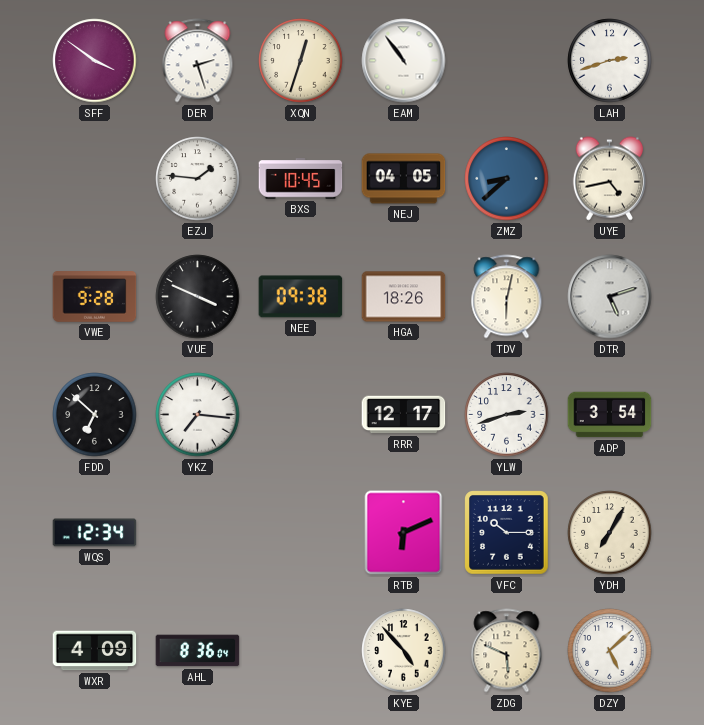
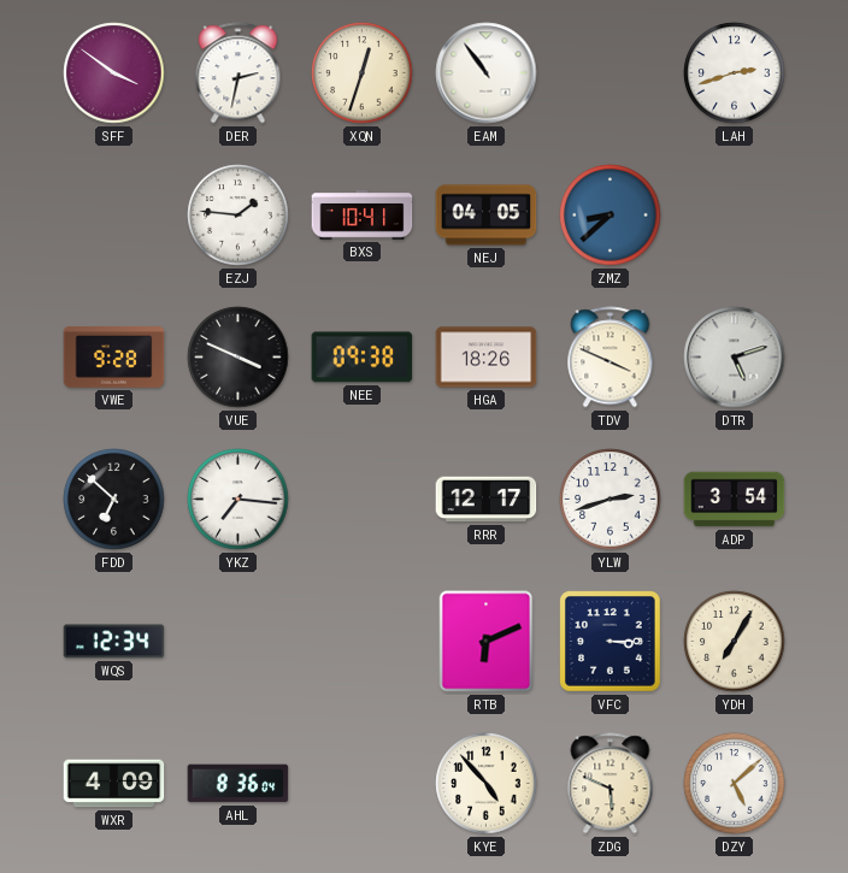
DER: 2:27 -> 2:32 (238, 73)
BXS: 10:45 -> 10:41 (363, 216)
UYE: 4:43 -> none (609, 179)
TDV: 6:02 -> 3:49 (611, 358)
VFC: 10:15 -> 3:15 (611, 642)
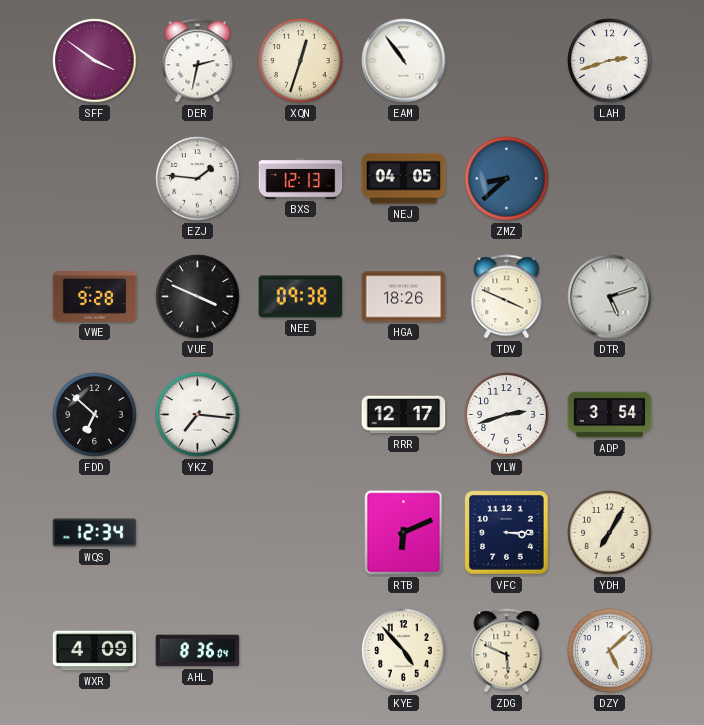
BXS: 10:41 -> 12:13 (301, 179)
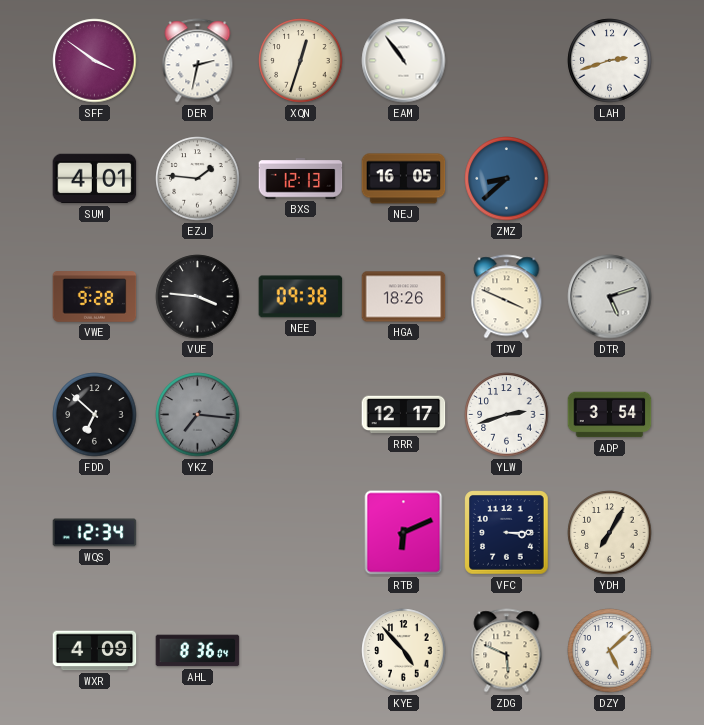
SUM: none -> 4:01 (95, 179)
NEJ: 04:05 -> 16:05 (404, 179)
VUE: 3:49 -> 3:46 (198, 297)
YKZ dial: white -> grey (198, 415)
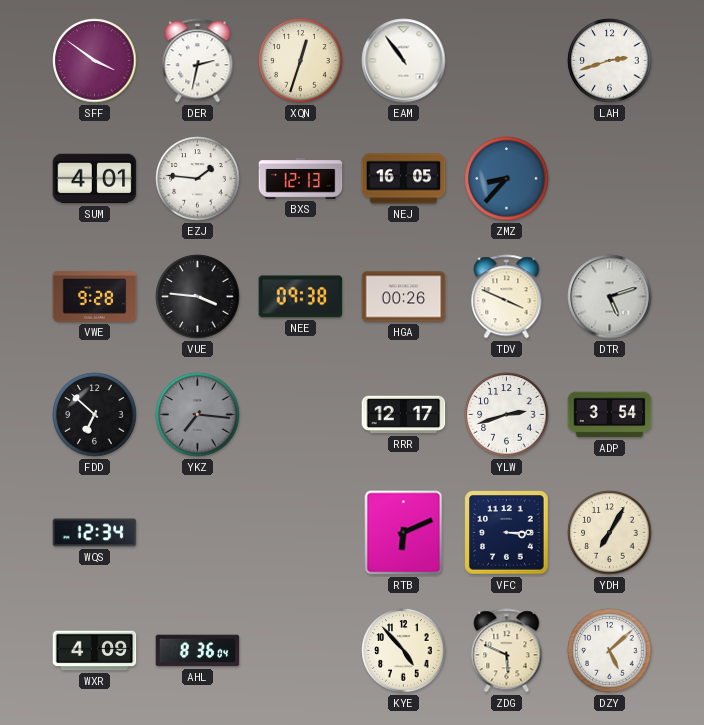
ZMZ: 8:38 -> 8:37 (507, 179)
HGA: 18:26 -> 00:26 (404, 297)
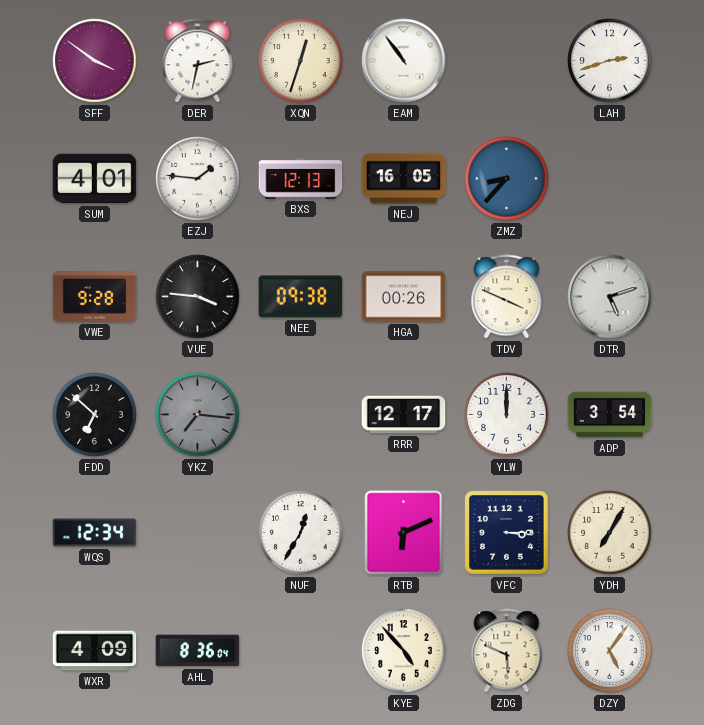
YLW: 2:42 -> 12:00 (507, 415)
NUF: none -> 12:35 (301, 533)
DZY: 5:08 -> 5:06 (610, 651)
